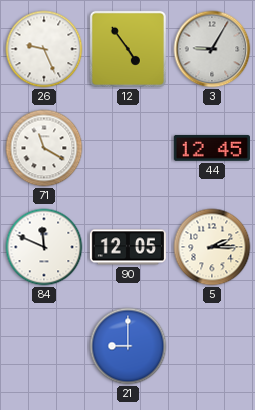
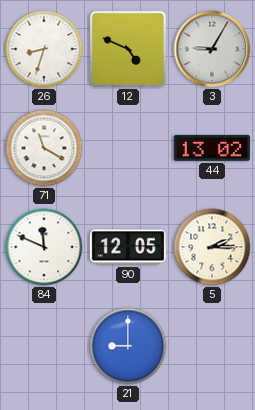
26: 9:26 -> 8:33 (44, 49)
12: 4:54 -> 4:49 (128, 49)
44: 12:45 -> 13:02 (212, 148)
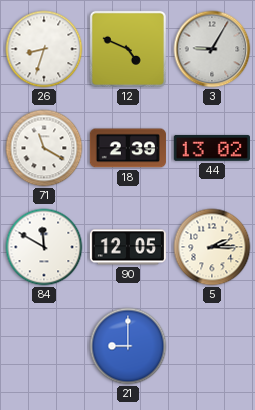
18: none -> 2:39 (128, 148)
84: 11:49 -> 11:50 (44, 247)
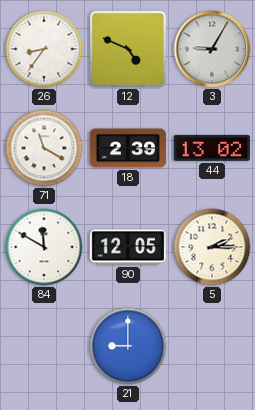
26: 8:33 -> 8:36 (44, 49)
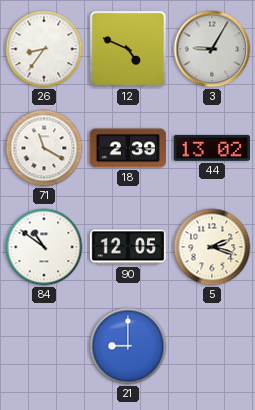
84: 11:50 -> 10:51 (44, 247)
5: 2:15 -> 2:18 (212, 247)
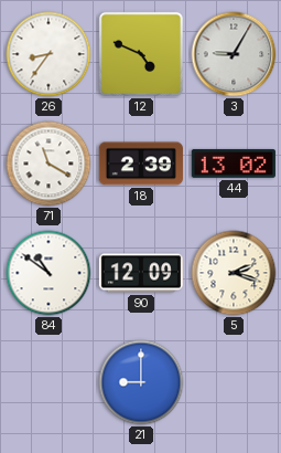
90: 12:05 -> 12:09 (141, 273)
